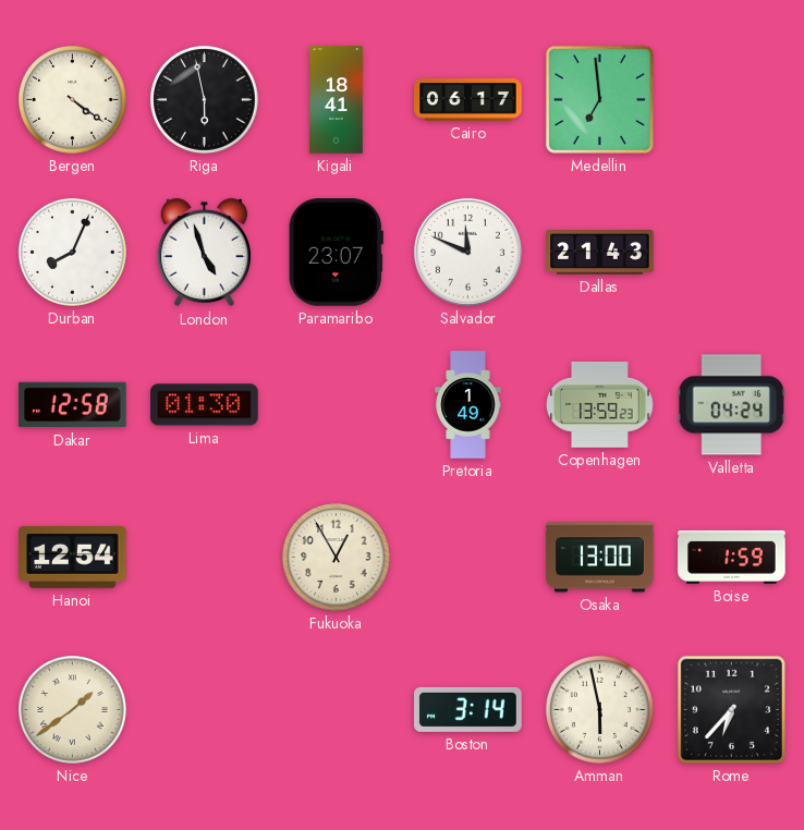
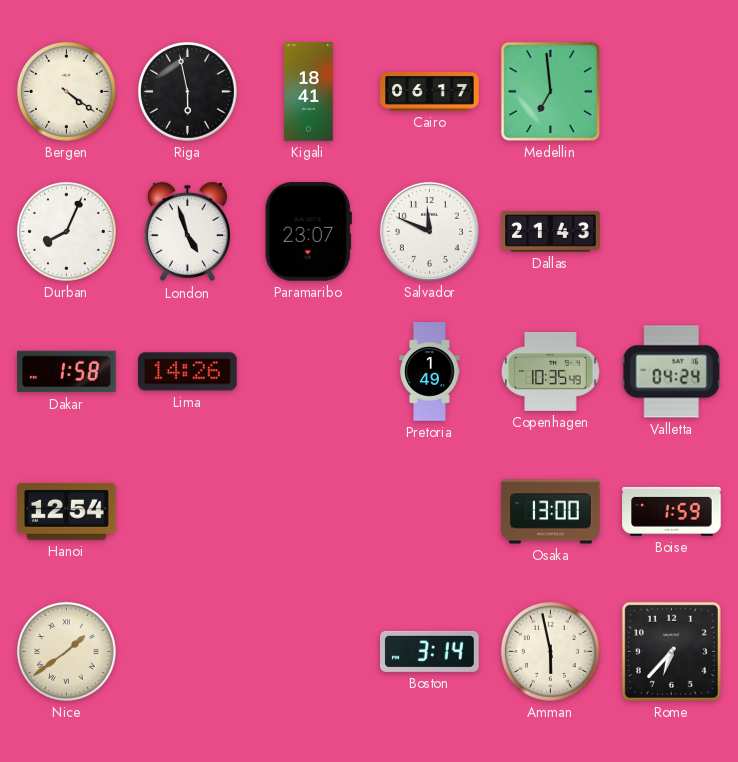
Dakar: 12:58 -> 1:58 (67, 372)
Lima: 01:30 -> 14:26 (188, 372)
Copenhagen: 13:59 -> 10:35 (551, 371)
Fukuoka: 12:55 -> none (337, 558)
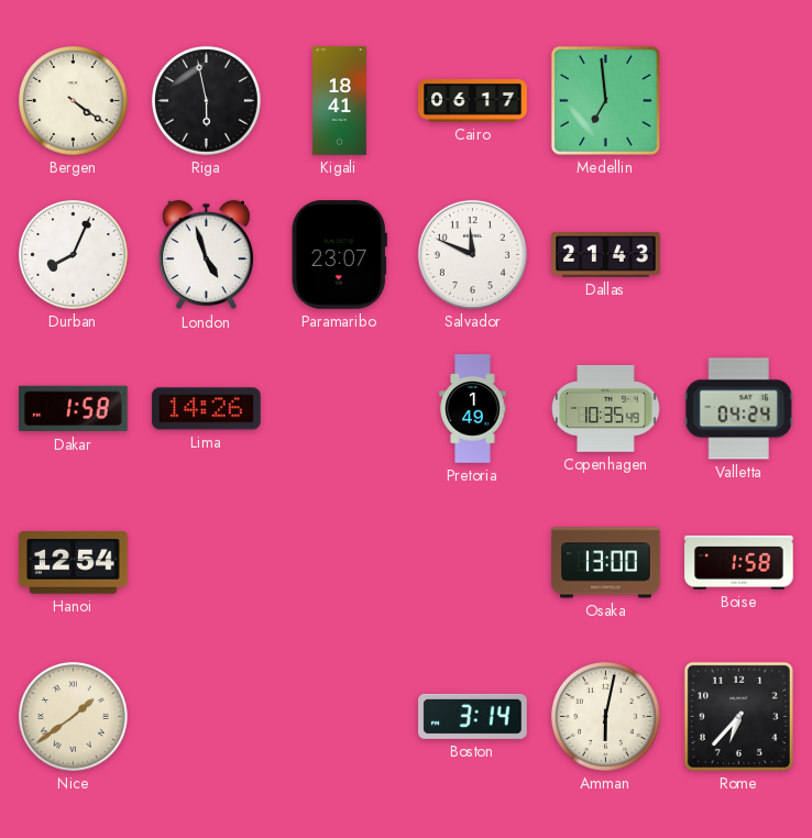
Boise: 1:59 -> 1:58 (739, 562)
Amman: 5:58 -> 6:02 (606, 717)
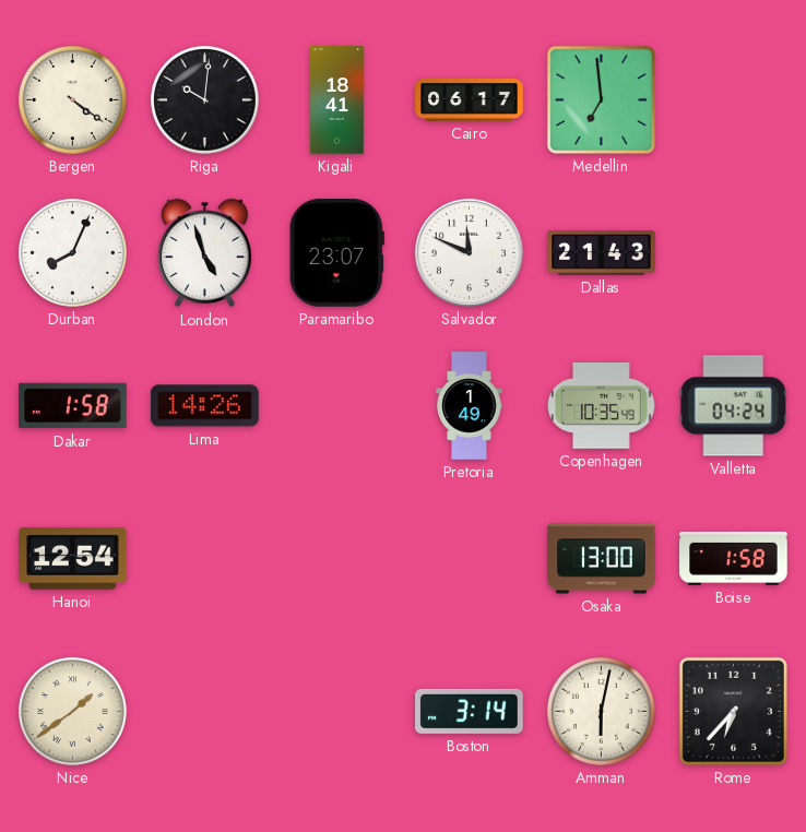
Riga: 5:58 -> 10:01 (205, 100)
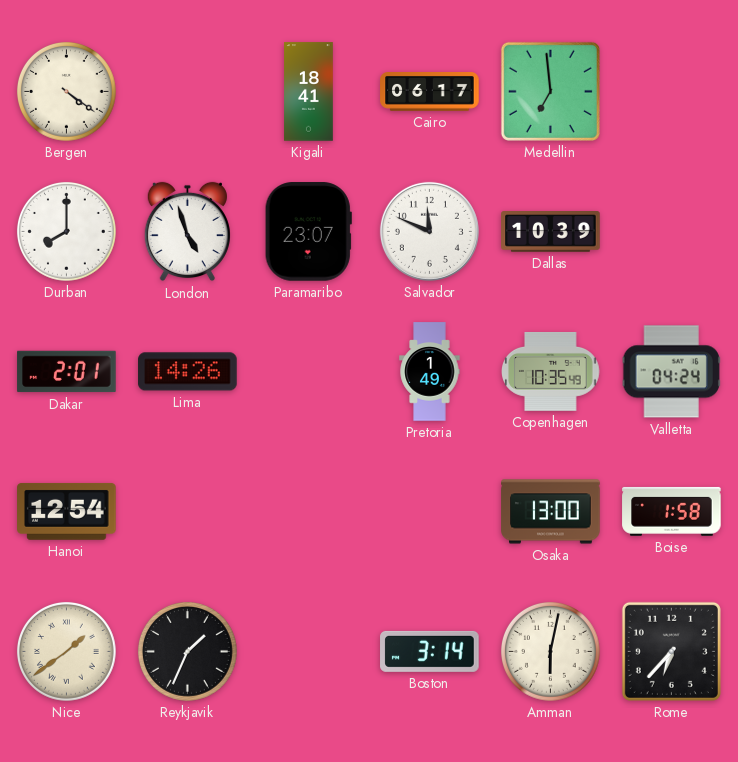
Riga: 10:01 -> none (205, 100)
Durban: 8:04 -> 8:00 (67, 232)
Dallas: 21:43 -> 10:39 (551, 232)
Dakar: 1:58 -> 2:01 (67, 372)
Reykjavik: none -> 1:34 (188, 652)
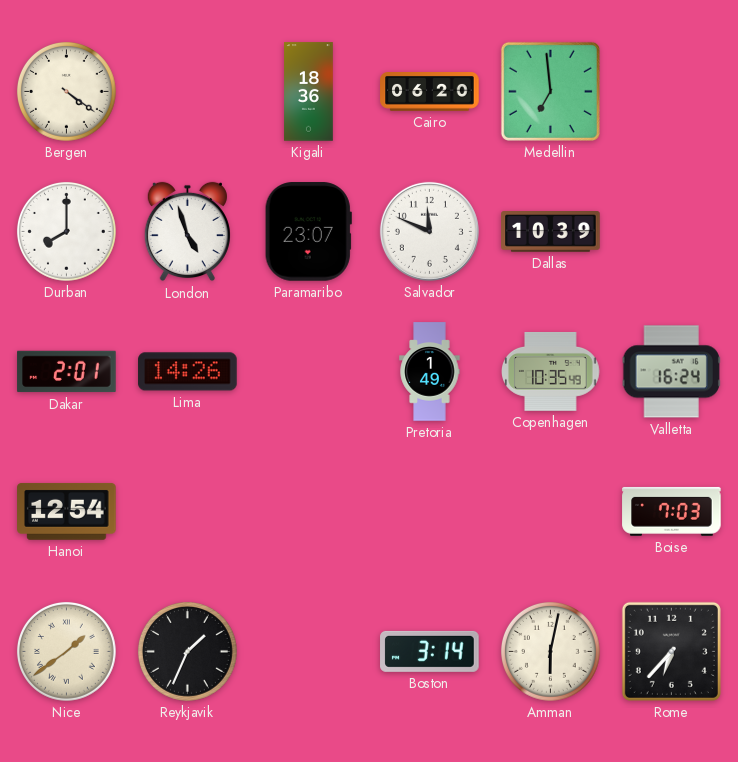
Kigali: 18:41 -> 18:36 (309, 92)
Cairo: 06:17 -> 06:20 (430, 92)
Valletta: 04:24 -> 16:24 (671, 372)
Osaka: 13:00 -> none (551, 512)
Boise: 1:58 -> 7:03 (672, 511)
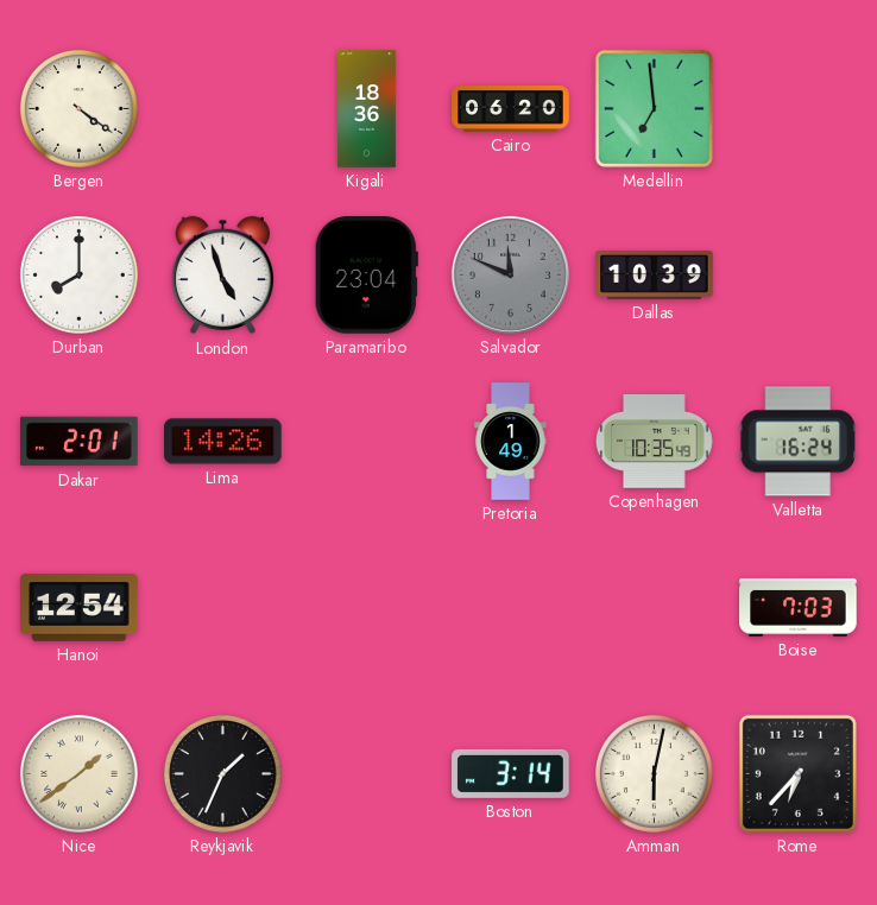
Paramaribo: 23:07 -> 23:04 (366, 276)
Salvador dial: white -> grey (510, 274)
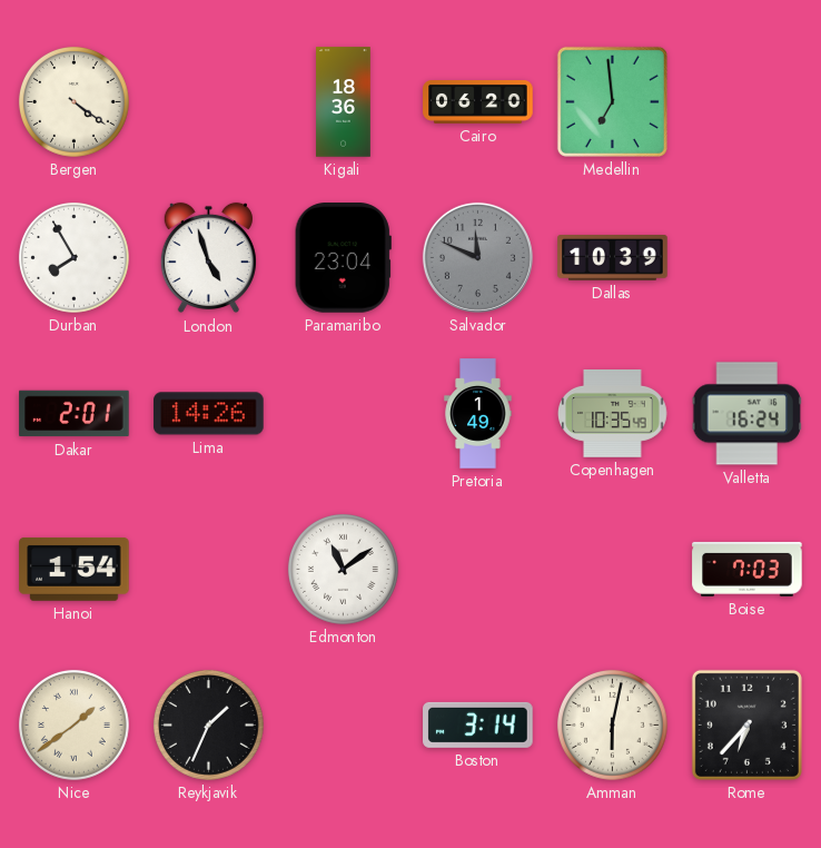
Durban: 8:00 -> 7:55 (75, 258)
Hanoi: 12:54 -> 1:54 (75, 569)
Edmonton: none -> 11:09 (344, 570)
